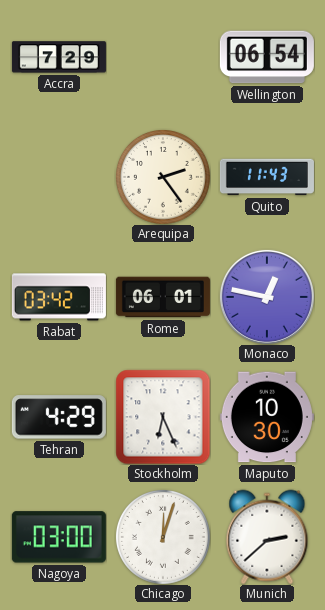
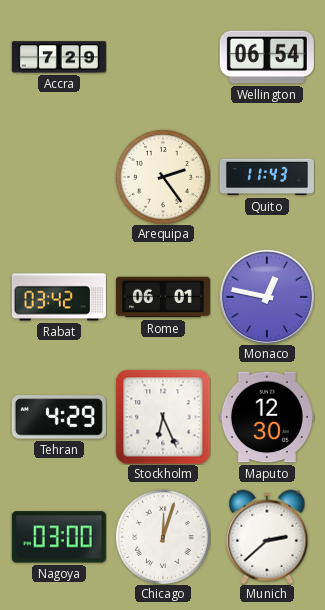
Maputo: 10:30 -> 12:30 (267, 417)
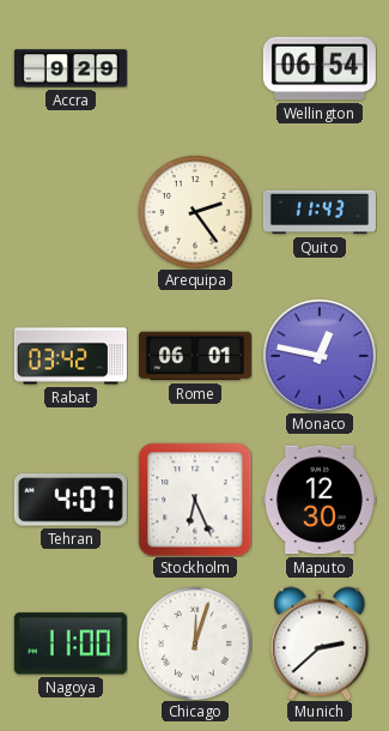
Accra: 7:29 -> 9:29 (71, 68)
Tehran: 4:29 -> 4:07 (71, 500)
Nagoya: 03:00 -> 11:00 (71, 644)
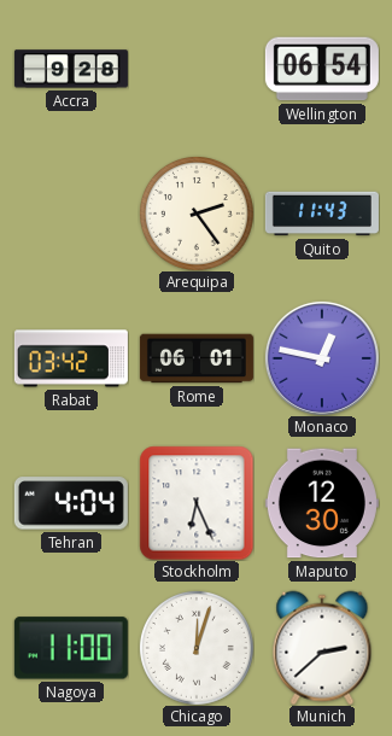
Accra: 9:29 -> 9:28 (71, 69)
Tehran: 4:07 -> 4:04 (71, 503)
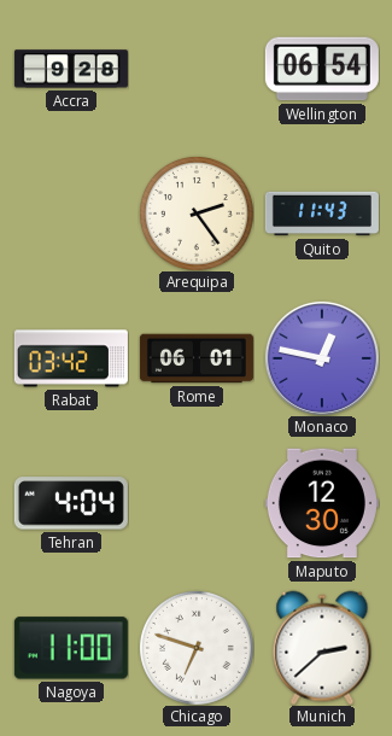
Stockholm: 6:26 -> none (197, 503)
Chicago: 12:03 -> 6:48 (197, 648)
